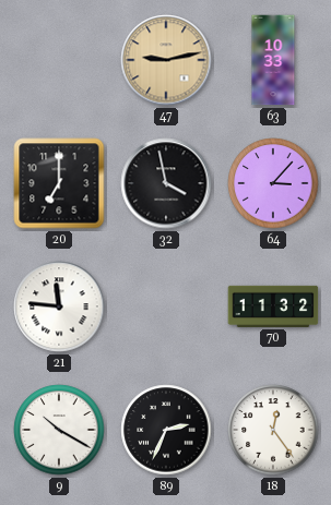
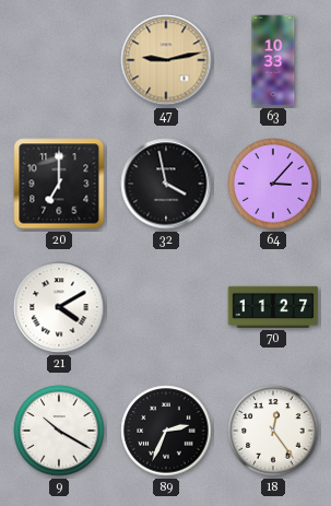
21: 11:46 -> 4:10 (59, 307)
70: 11:32 -> 11:27 (273, 307)
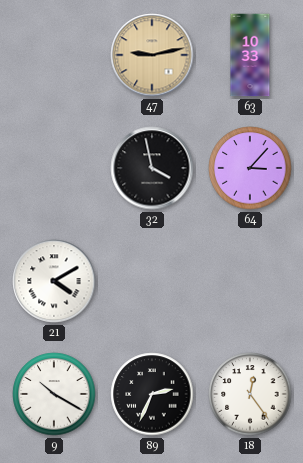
20: 7:00 -> none (59, 184)
70: 11:27 -> none (273, 307)
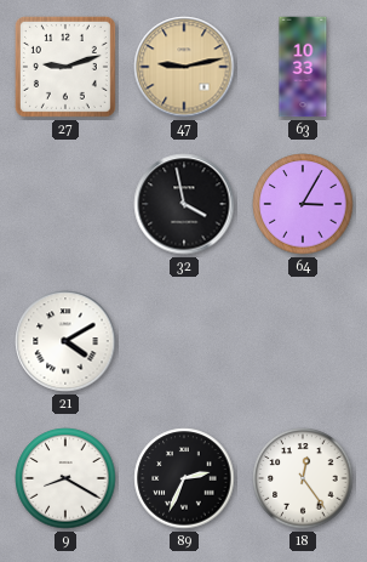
27: none -> 9:12 (65, 67)
64: 3:07 -> 3:05 (303, 204)
9: 10:20 -> 8:20 (65, 478)
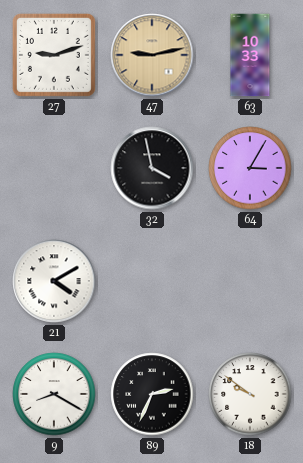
18: 12:24 -> 9:51 (250, 394)
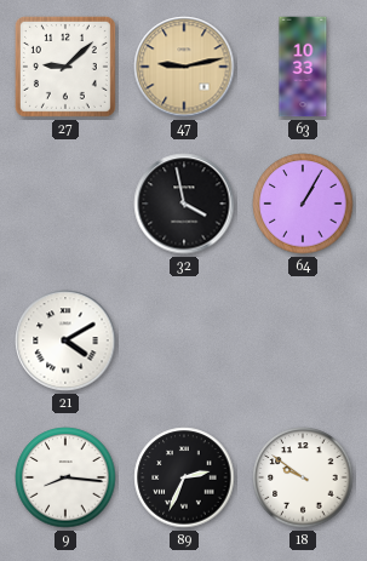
27: 9:12 -> 9:08 (65, 67)
64: 3:05 -> 1:05 (303, 204)
9: 8:20 -> 8:16 (65, 477)
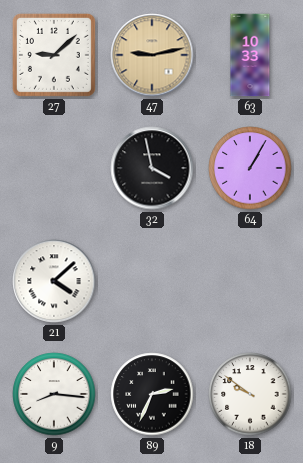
21: 4:10 -> 4:08 (54, 281)
